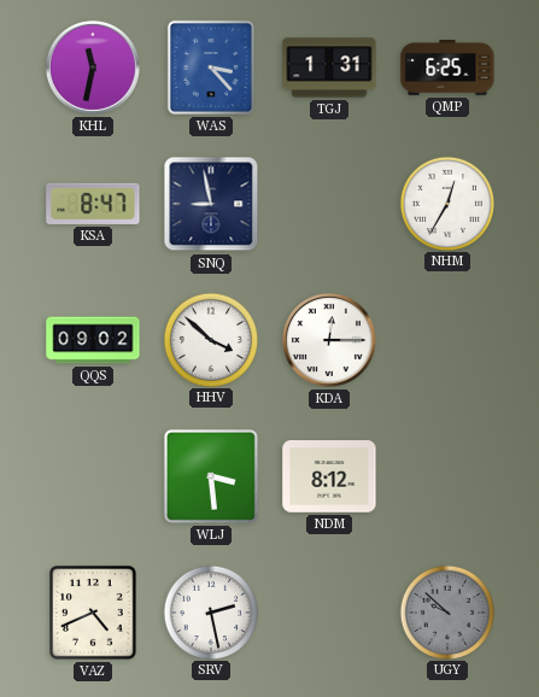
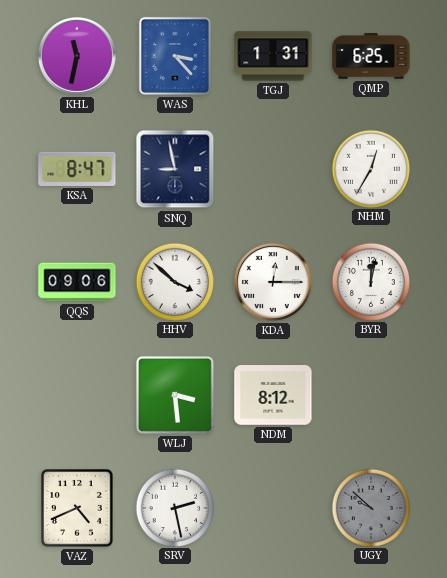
QQS: 09:02 -> 09:06 (77, 282)
BYR: none -> 12:02 (370, 281)
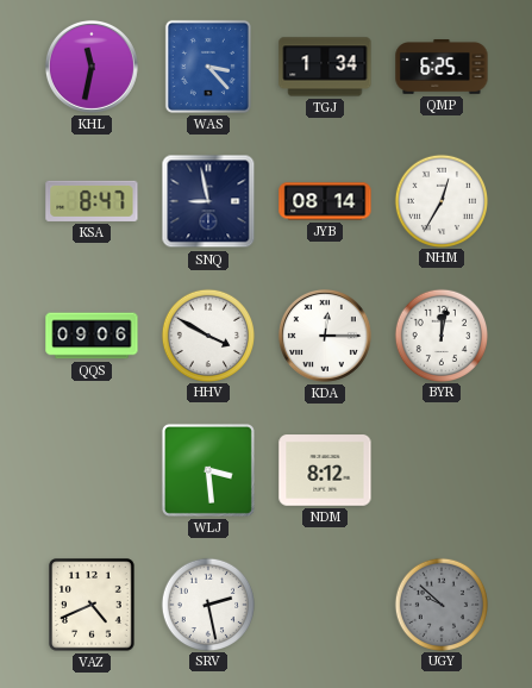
TGJ: 1:31 -> 1:34 (325, 67)
JYB: none -> 08:14 (325, 201)
HHV: 3:52 -> 3:50 (207, 334)
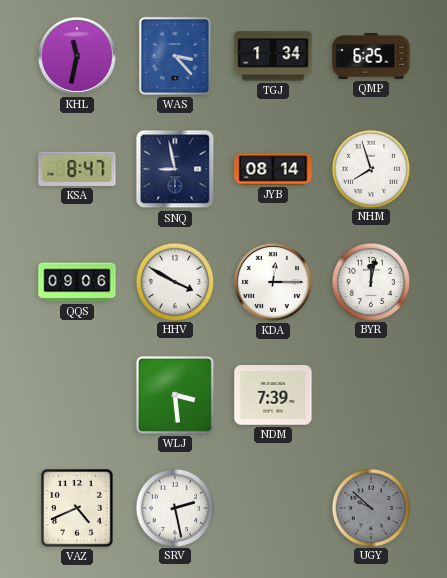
NHM: 12:35 -> 7:57 (370, 168)
NDM: 8:12 -> 7:39 (273, 395)
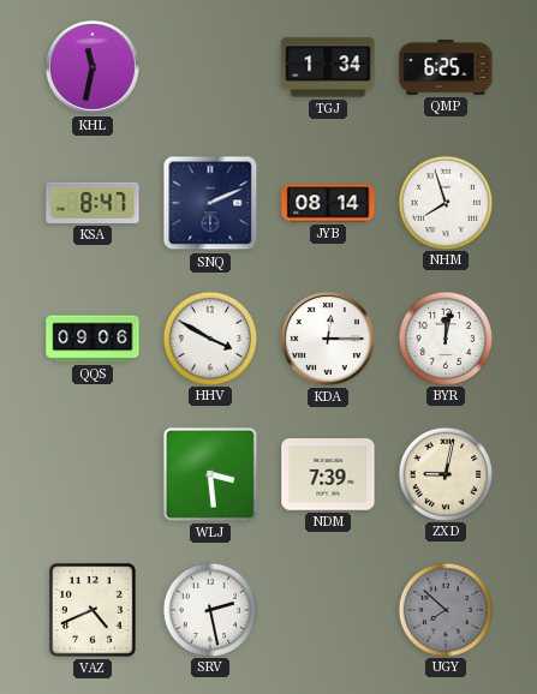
WAS: 3:23 -> none (175, 56)
SNQ: 8:58 -> 2:11 (210, 203)
ZXD: none -> 9:02 (444, 473)
UGY: 9:52 -> 7:52 (444, 609)
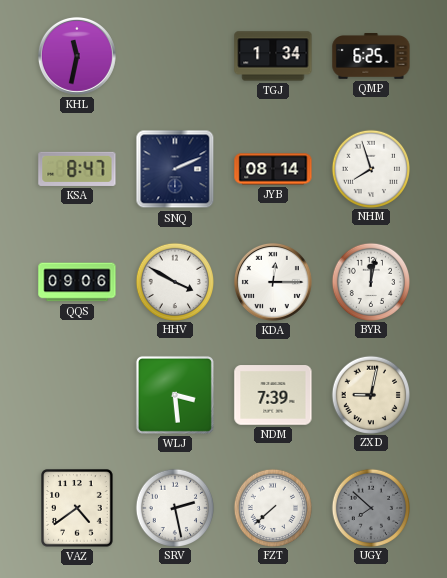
VAZ: 4:41 -> 4:39 (77, 508)
FZT: none -> 7:38 (272, 507)
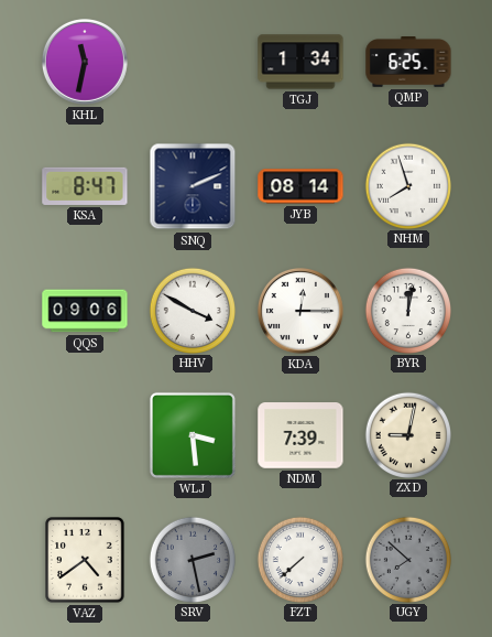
SRV dial: white -> grey (192, 559)
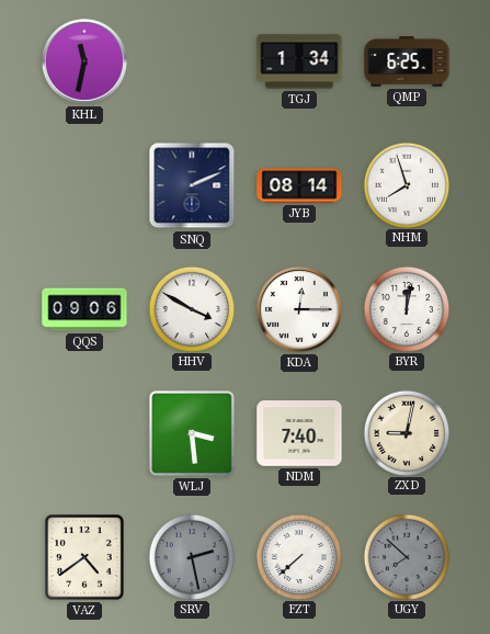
KSA: 8:47 -> none (85, 186)
NDM: 7:39 -> 7:40 (299, 433)
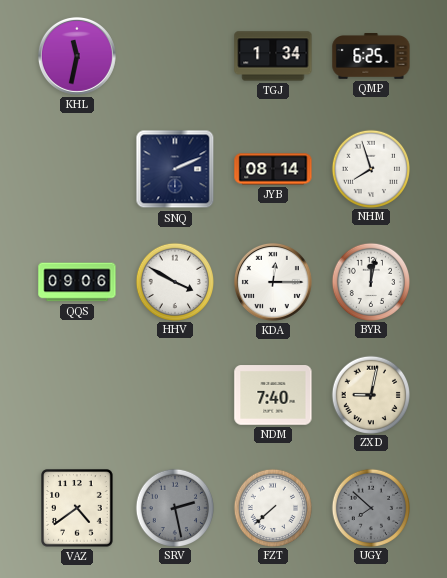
WLJ: 3:29 -> none (192, 433)
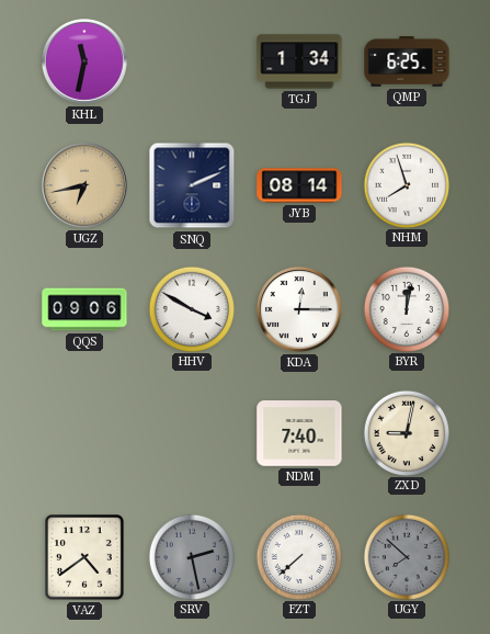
UGZ: none -> 6:43 (84, 185)
